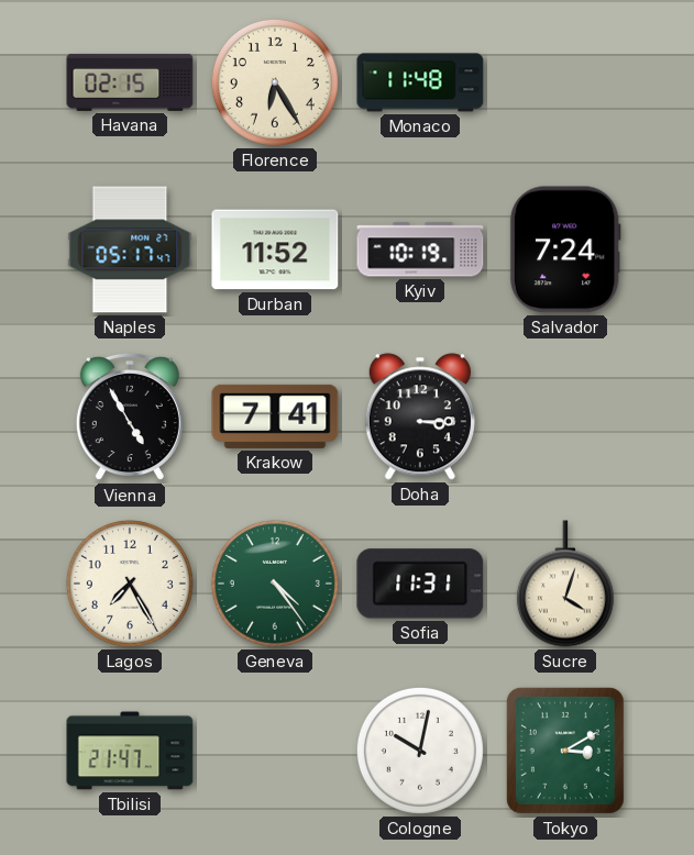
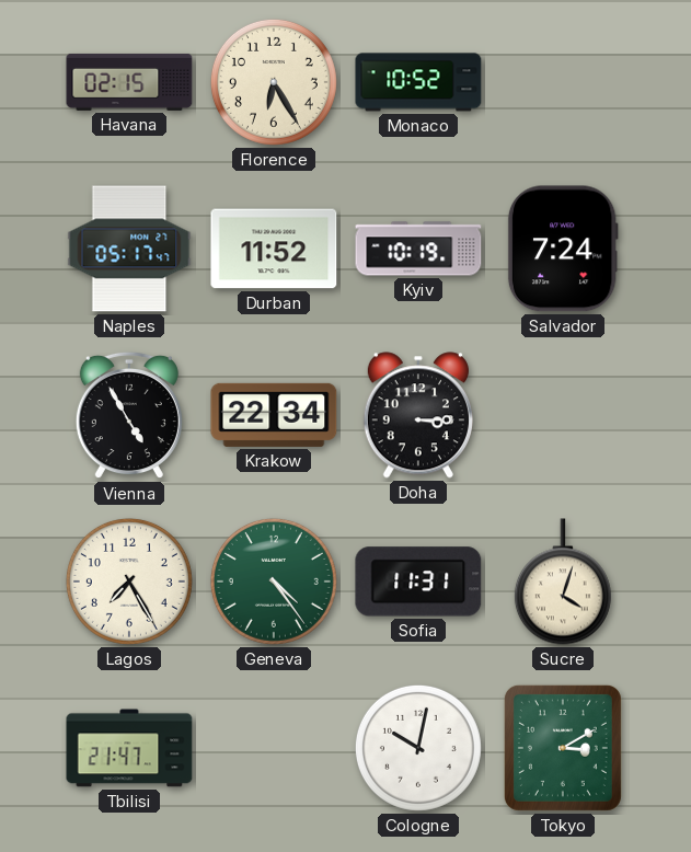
Monaco: 11:48 -> 10:52 (418, 82)
Krakow: 7:41 -> 22:34 (274, 415)
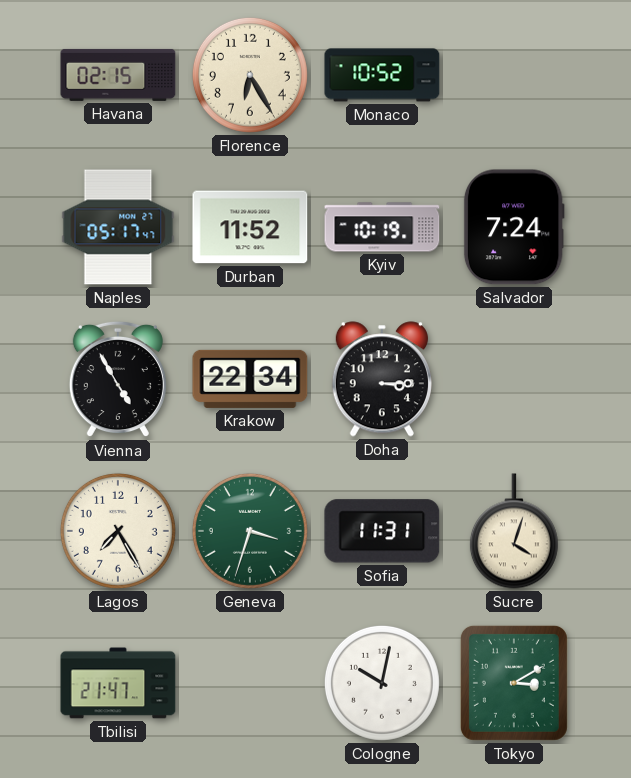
Geneva: 4:24 -> 3:33 (250, 531)
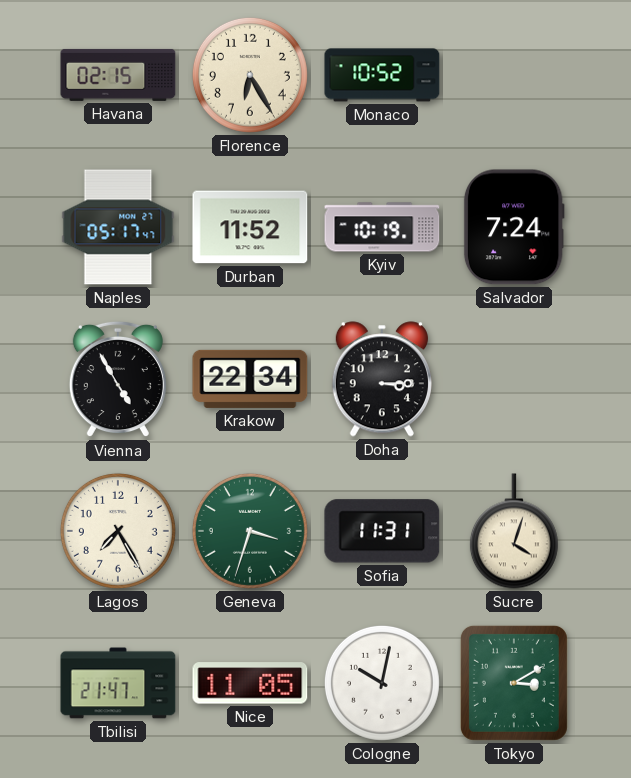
Nice: none -> 11:05 (250, 683)
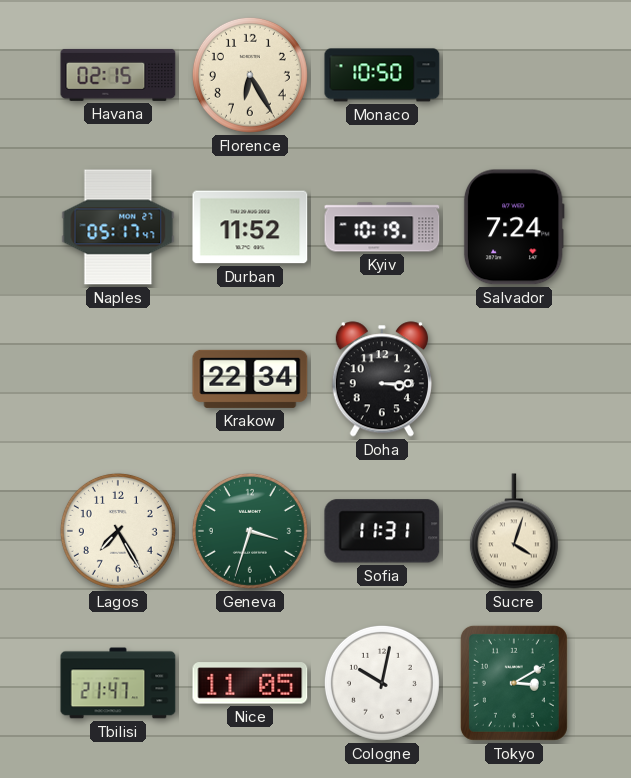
Monaco: 10:52 -> 10:50 (382, 75)
Vienna: 4:55 -> none (118, 379)
